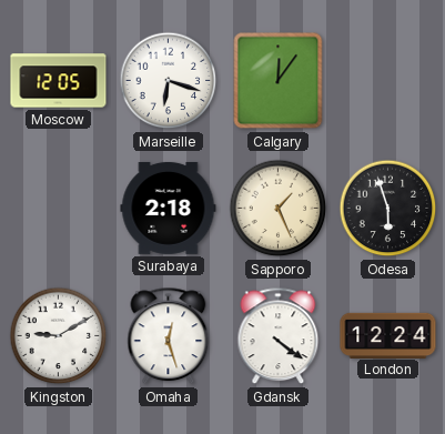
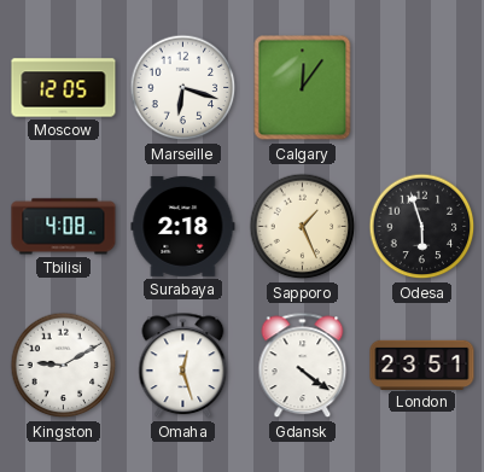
Tbilisi: none -> 4:08 (64, 227)
London: 12:24 -> 23:51 (422, 365)
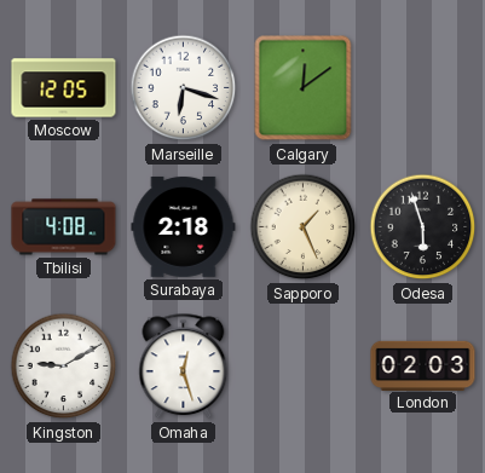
Calgary: 12:06 -> 12:09 (304, 88)
Gdansk: 4:21 -> none (303, 366)
London: 23:51 -> 02:03 (423, 365)
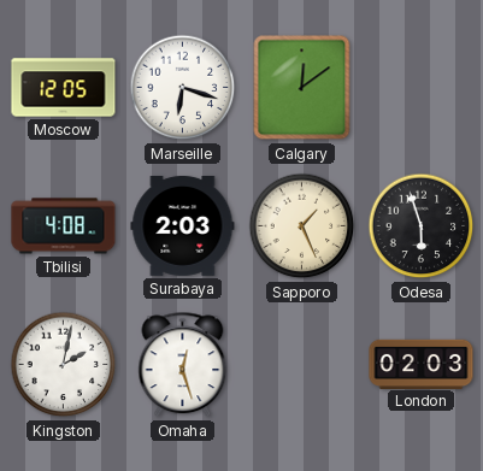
Surabaya: 2:18 -> 2:03 (183, 225)
Kingston: 9:10 -> 2:02 (64, 365)
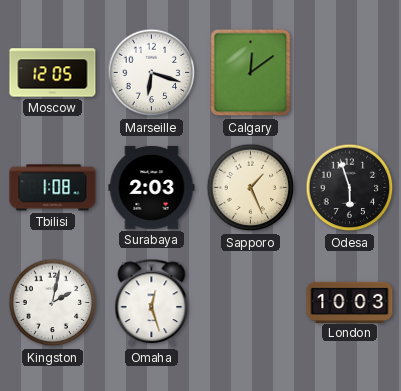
Tbilisi: 4:08 -> 1:08 (53, 188)
London: 02:03 -> 10:03 (350, 302)
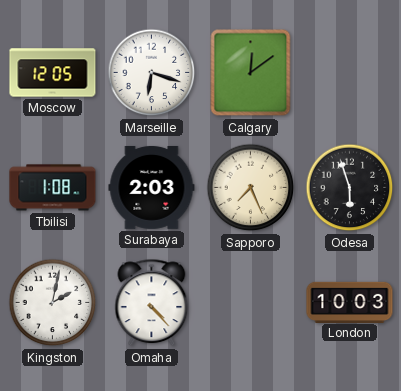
Sapporo: 1:26 -> 7:26 (251, 188)
Omaha: 12:27 -> 4:23 (152, 303)
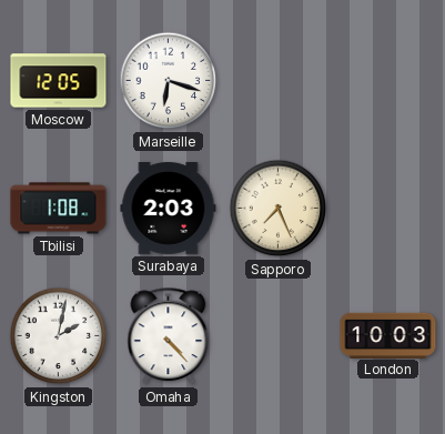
Calgary: 12:09 -> none (251, 73)
Odesa: 5:57 -> none (350, 188)
